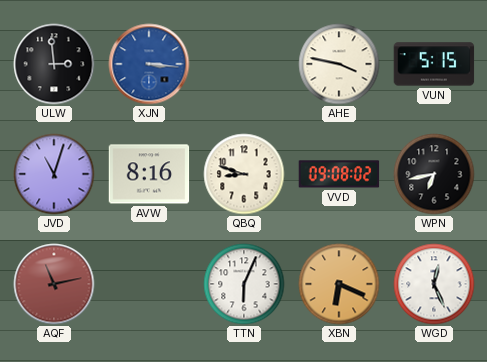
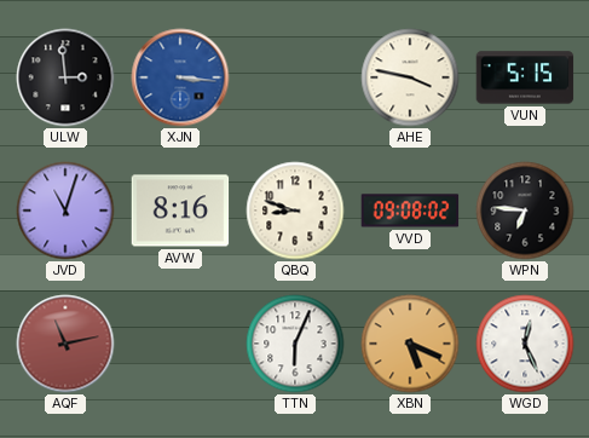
WPN: 6:43 -> 6:46 (525, 211)
XBN: 6:19 -> 5:19 (410, 344)
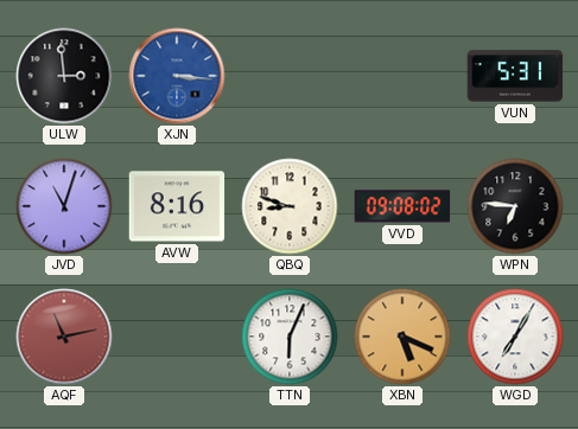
AHE: 3:47 -> none (410, 77)
VUN: 5:15 -> 5:31 (515, 76)
WGD: 12:26 -> 7:05 (515, 337)
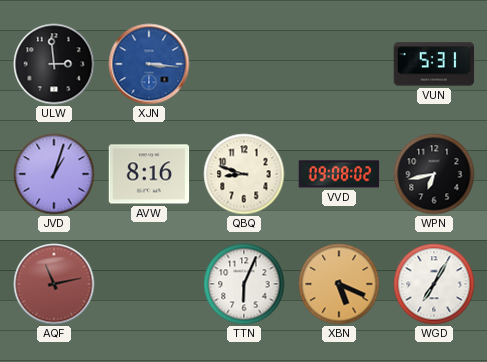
JVD: 11:03 -> 1:03 (54, 174)
WPN: 6:46 -> 6:43 (434, 174)
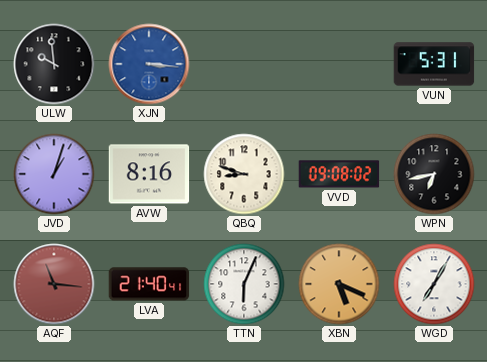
ULW: 2:59 -> 9:59 (54, 64)
AQF: 11:13 -> 11:16 (54, 284)
LVA: none -> 21:40 (149, 284)
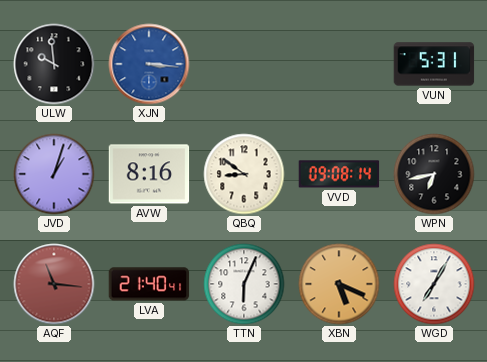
QBQ: 8:48 -> 8:51 (244, 174)
VVD: 09:08:02 -> 09:08:14 (339, 174)
